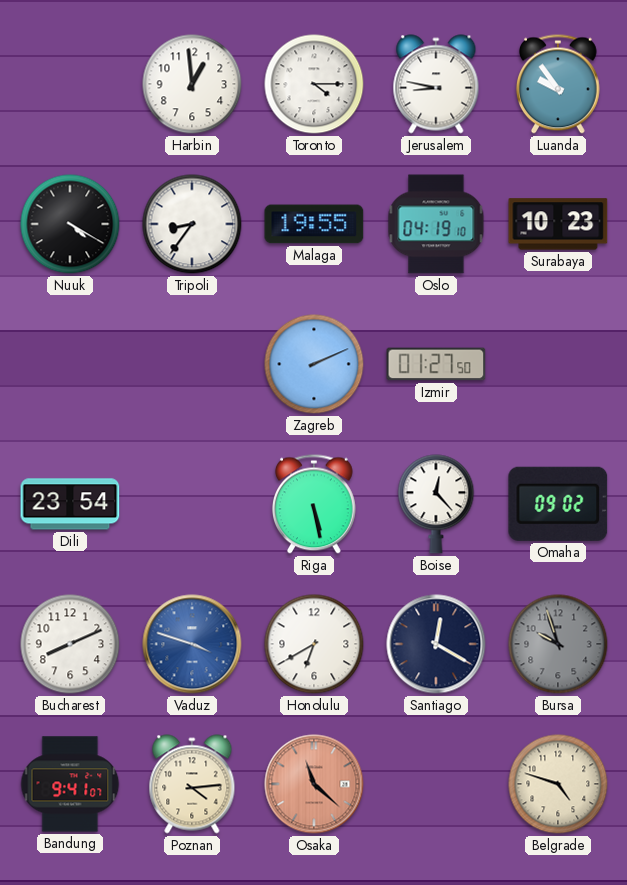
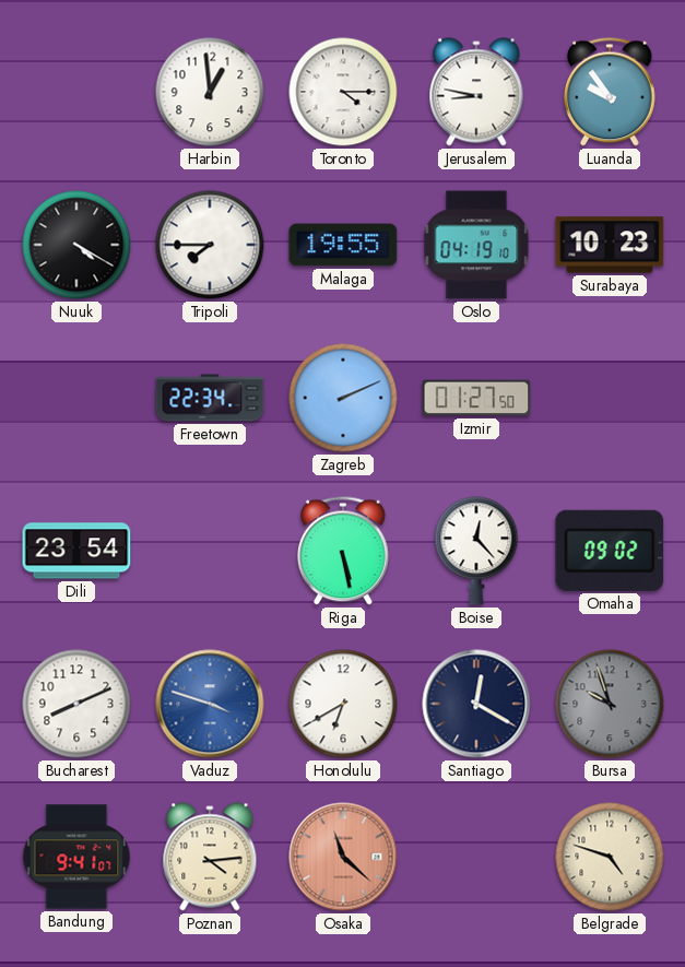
Tripoli: 8:36 -> 7:45 (210, 245)
Freetown: none -> 22:34 (210, 398)
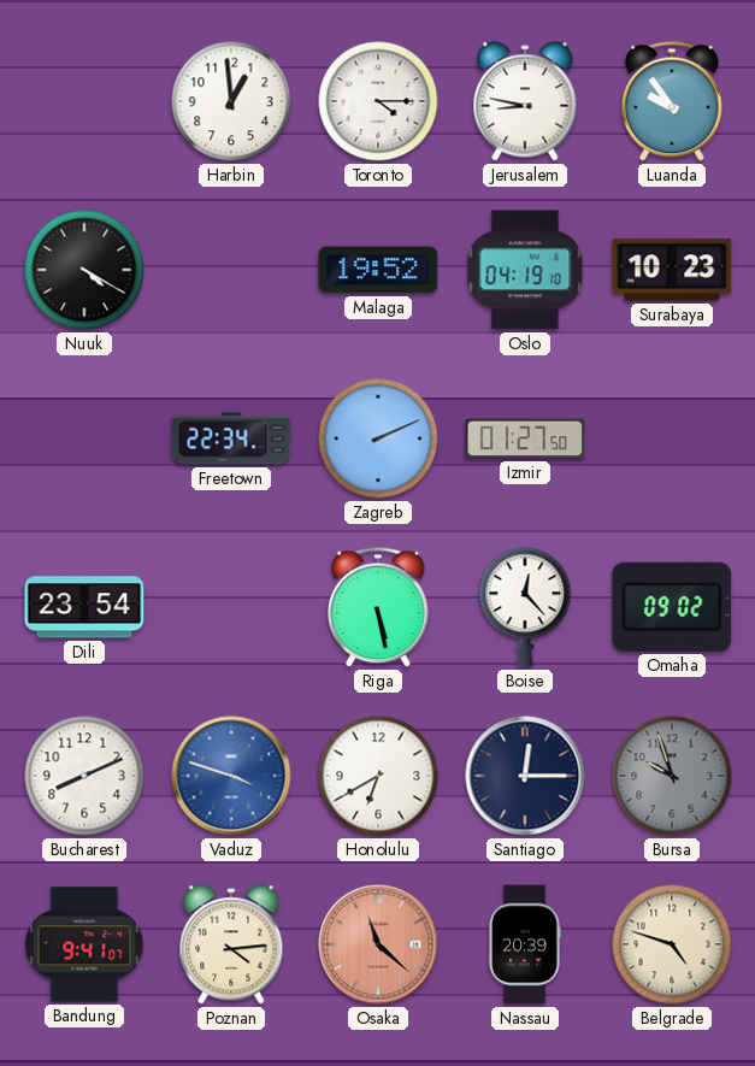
Tripoli: 7:45 -> none (210, 245)
Malaga: 19:55 -> 19:52 (378, 270)
Santiago: 12:20 -> 12:15 (525, 776)
Nassau: none -> 20:39 (525, 944)
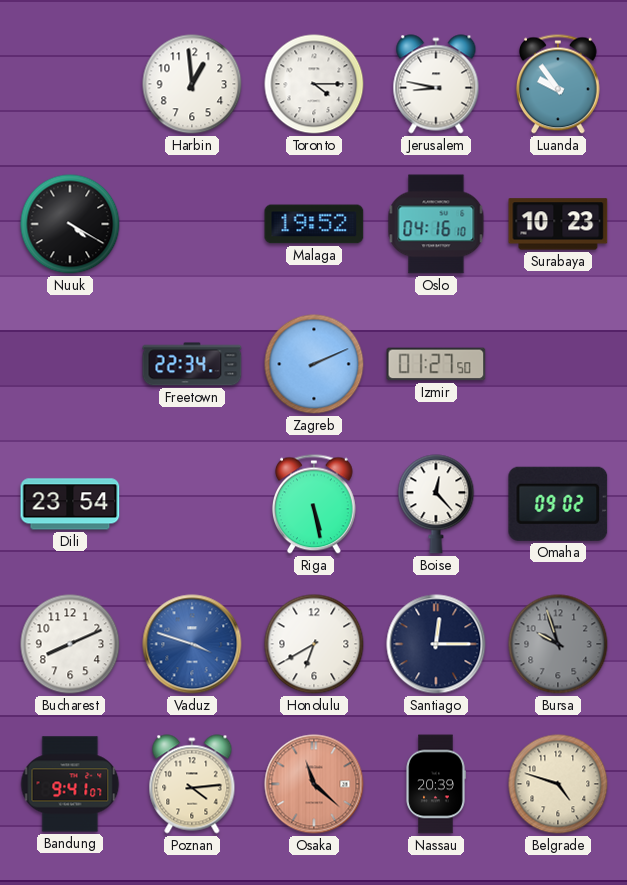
Oslo: 04:19 -> 04:16 (436, 224)
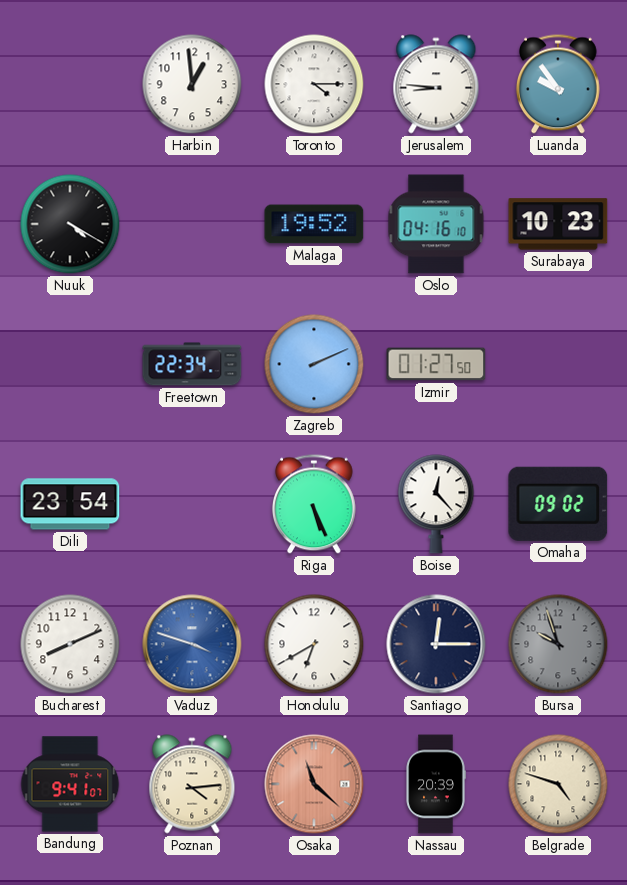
Jerusalem: 8:47 -> 8:46 (436, 84)
Riga: 5:28 -> 5:26 (314, 504)
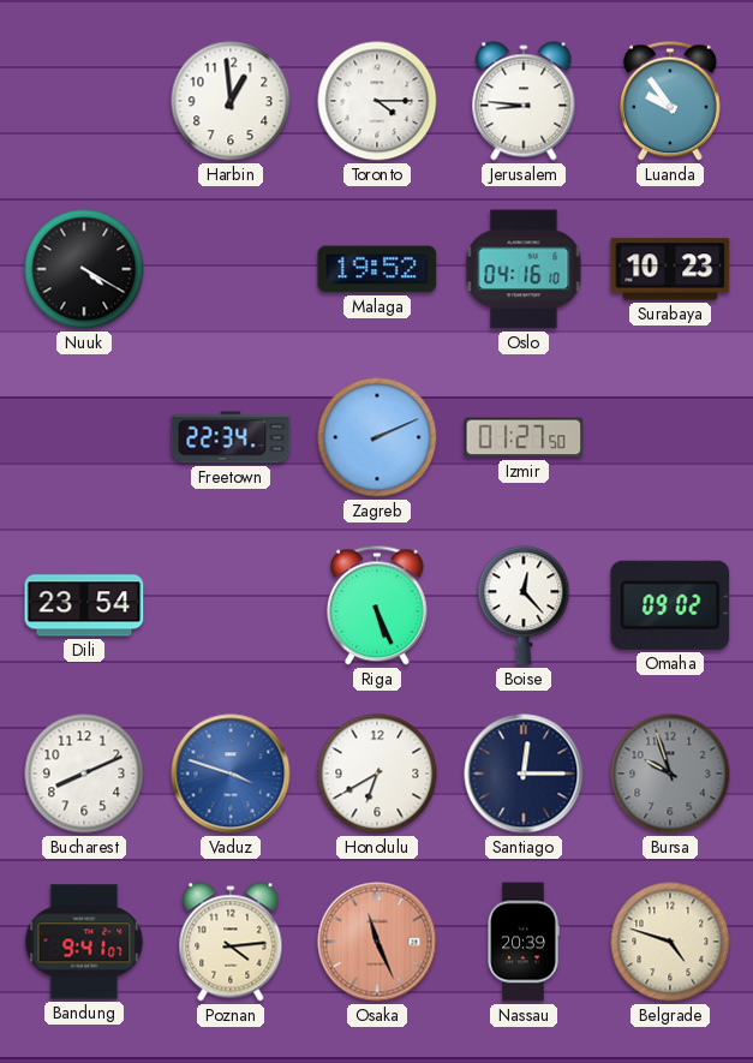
Osaka: 11:22 -> 11:26 (377, 942)
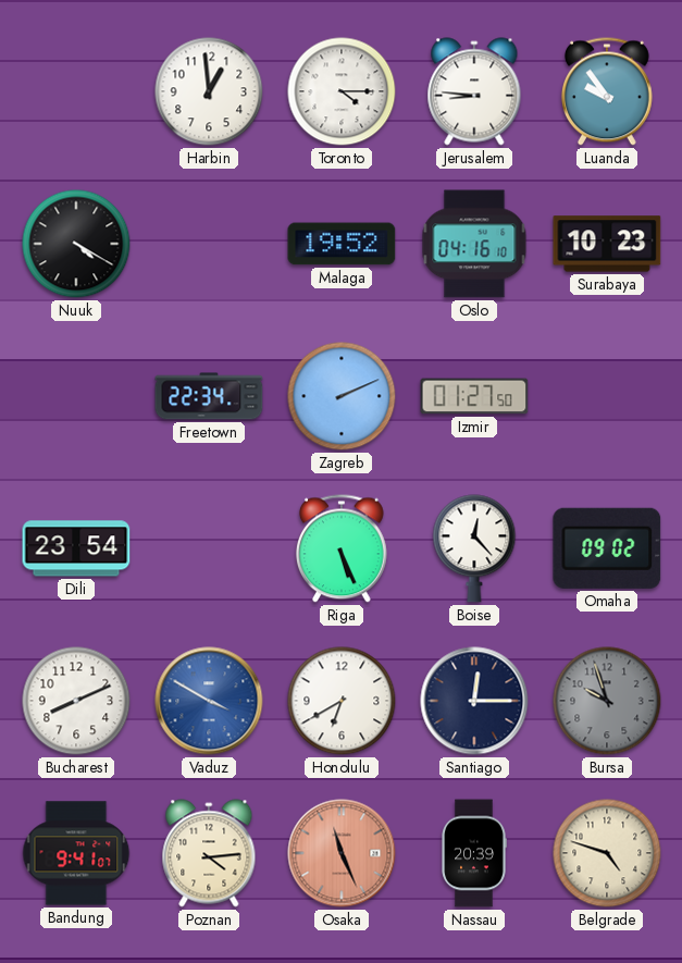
Vaduz: 3:48 -> 3:50 (209, 701)
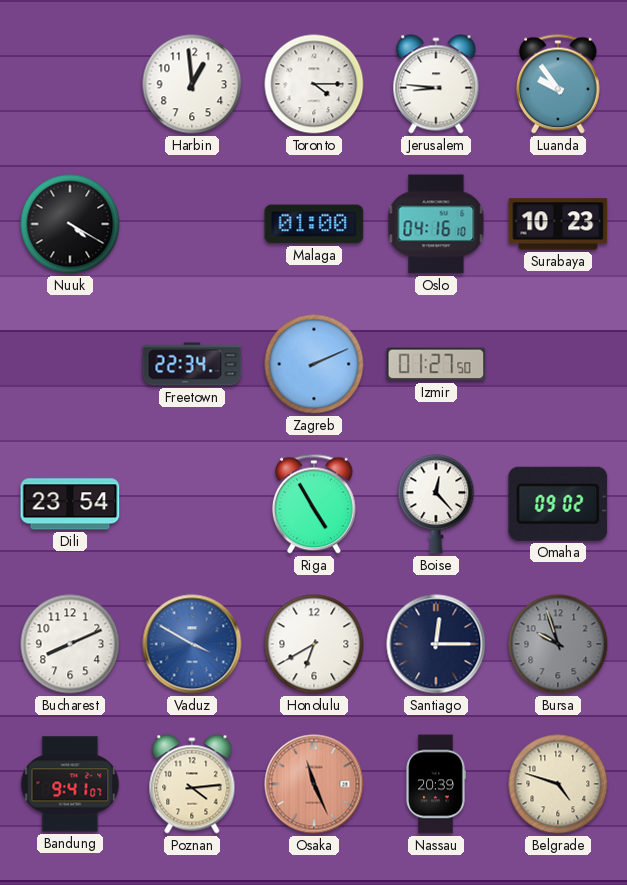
Malaga: 19:52 -> 01:00 (314, 224)
Riga: 5:26 -> 4:55 (314, 504)
